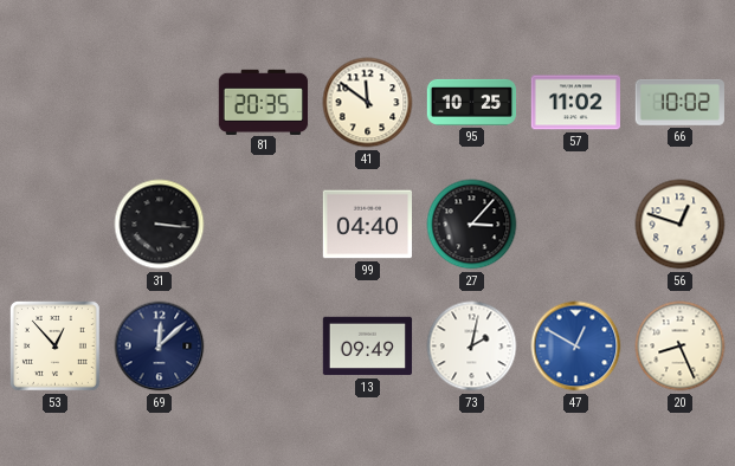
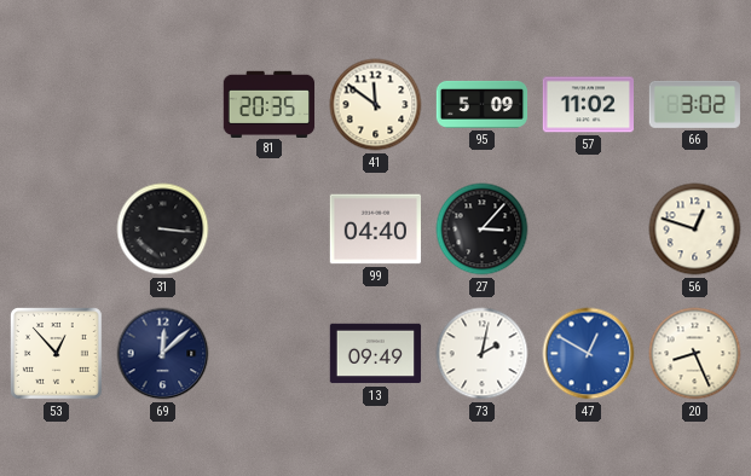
95: 10:25 -> 5:09 (483, 104)
66: 10:02 -> 3:02 (694, 104)
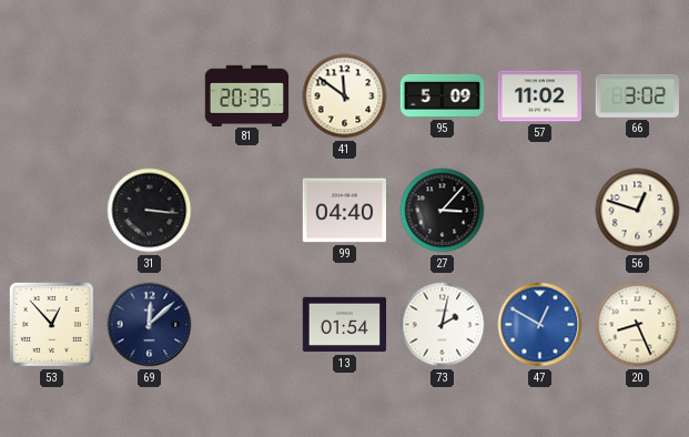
13: 09:49 -> 01:54 (345, 325)
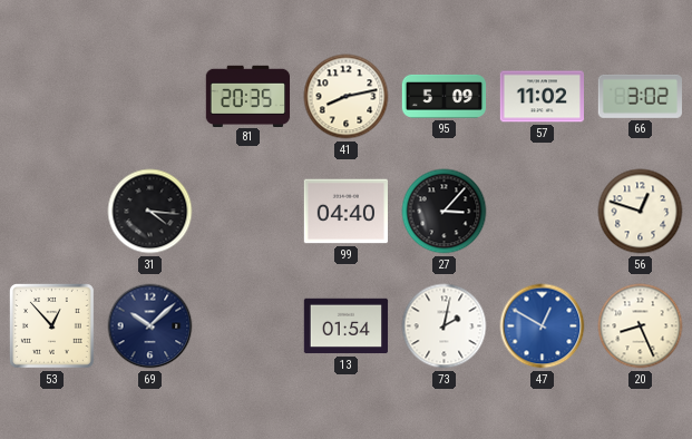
41: 11:51 -> 8:13 (347, 97)
31: 3:16 -> 4:16 (150, 212)
69: 12:08 -> 10:08 (150, 326)
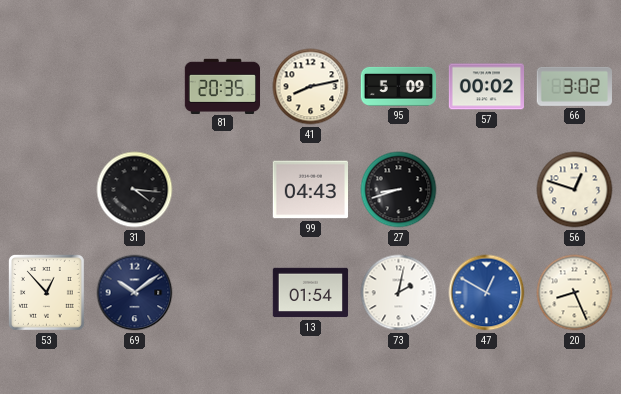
57: 11:02 -> 00:02 (487, 87)
99: 04:40 -> 04:43 (310, 190)
27: 3:07 -> 8:42 (399, 190)
69: 10:08 -> 10:09 (135, 293)
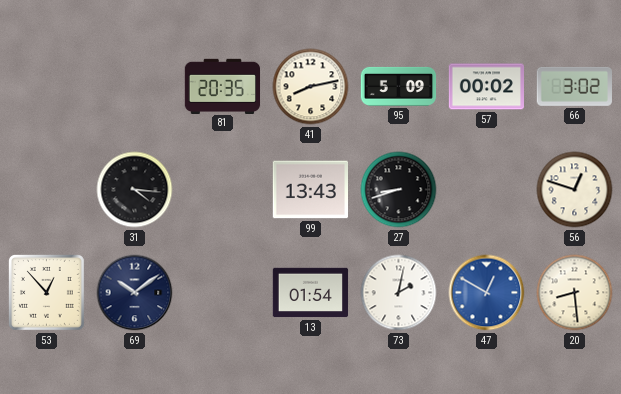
99: 04:43 -> 13:43 (310, 190)
20: 8:26 -> 8:29 (575, 293)
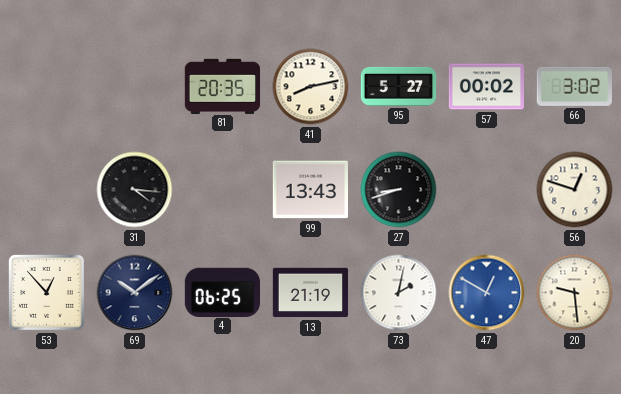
95: 5:09 -> 5:27 (399, 86)
4: none -> 06:25 (222, 292)
13: 01:54 -> 21:19 (311, 293)
20: 8:29 -> 9:29 (575, 293)
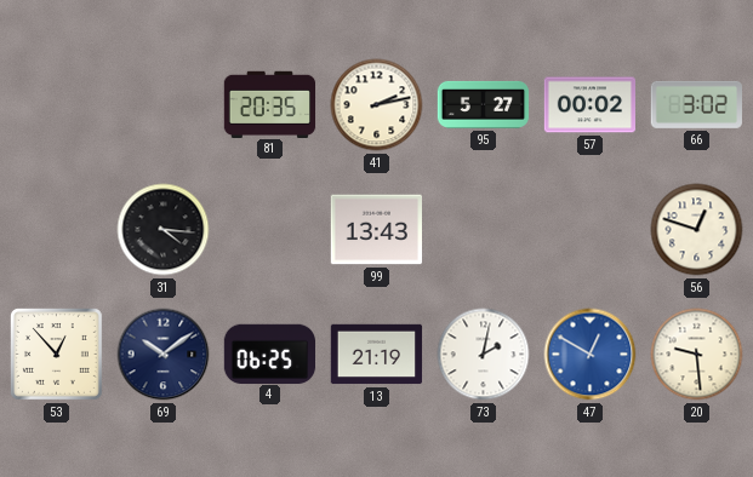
41: 8:13 -> 2:13 (377, 105)
27: 8:42 -> none (399, 190)
